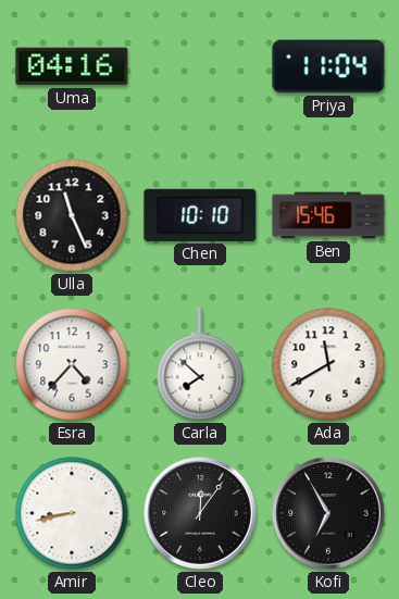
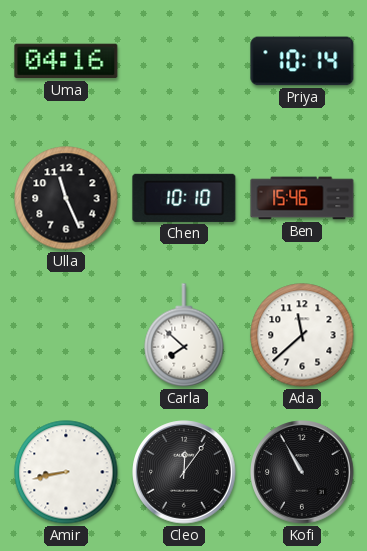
Priya: 11:04 -> 10:14 (302, 61)
Esra: 4:37 -> none (72, 364)
Ada: 11:40 -> 11:38 (302, 335)
Kofi: 6:55 -> 10:55 (302, 472)
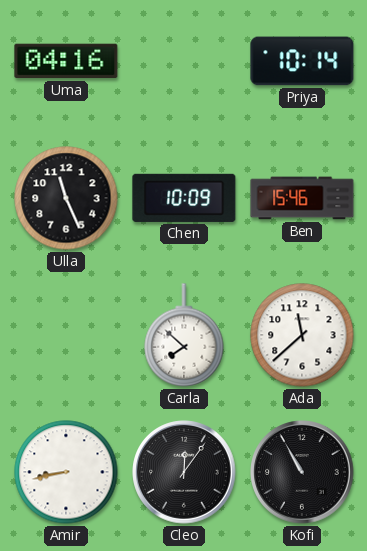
Chen: 10:10 -> 10:09 (184, 198)
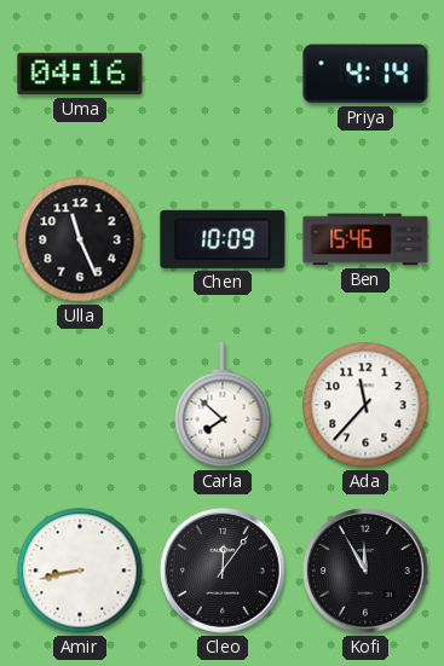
Priya: 10:14 -> 4:14 (365, 74)
Ada: 11:38 -> 11:37 (365, 405)
Kofi: 10:55 -> 11:55 (365, 571)
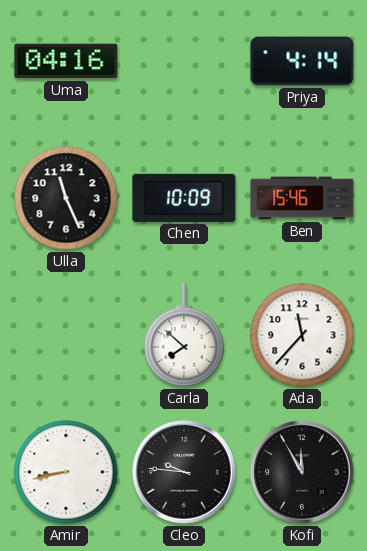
Cleo: 12:06 -> 9:46 (184, 472)
